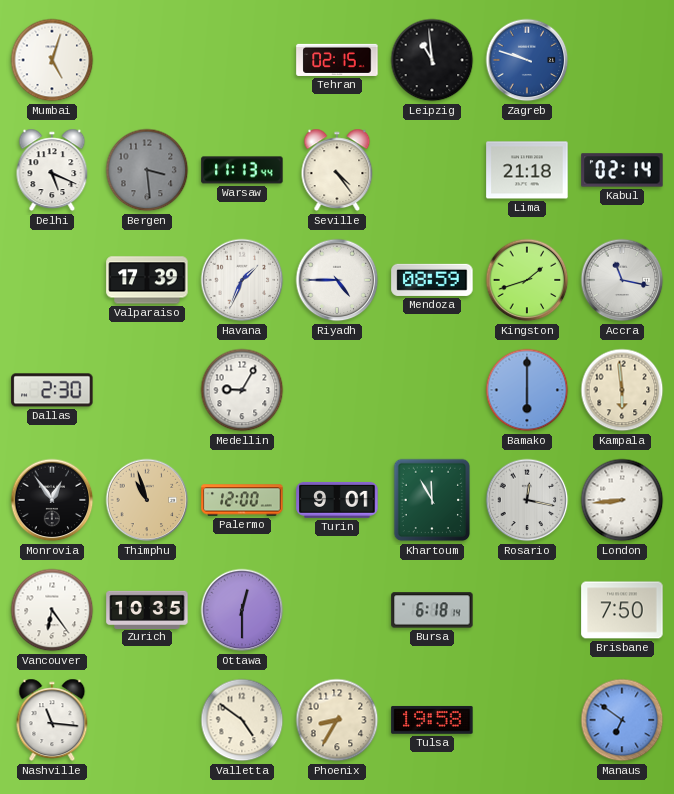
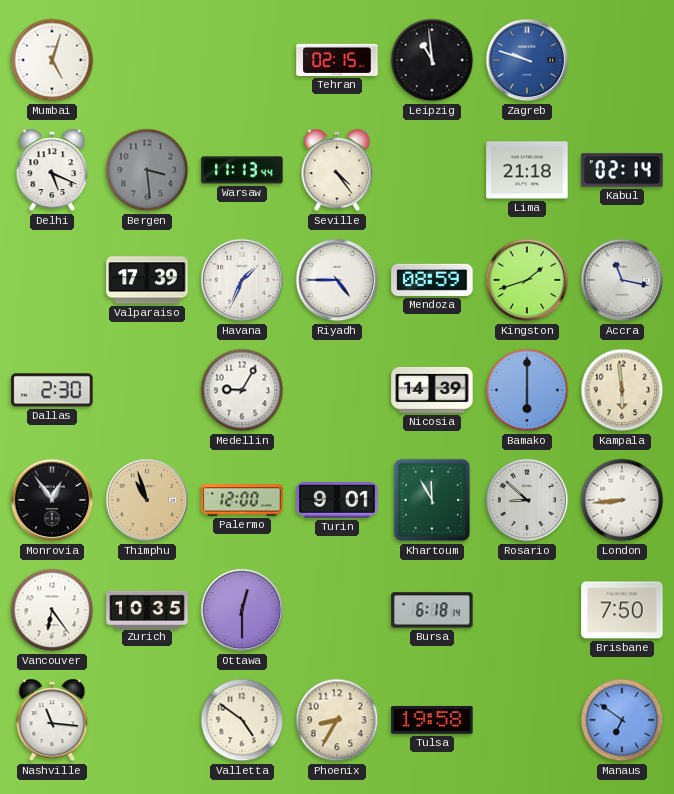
Nicosia: none -> 14:39 (432, 390)
Rosario: 12:17 -> 8:52 (527, 500)
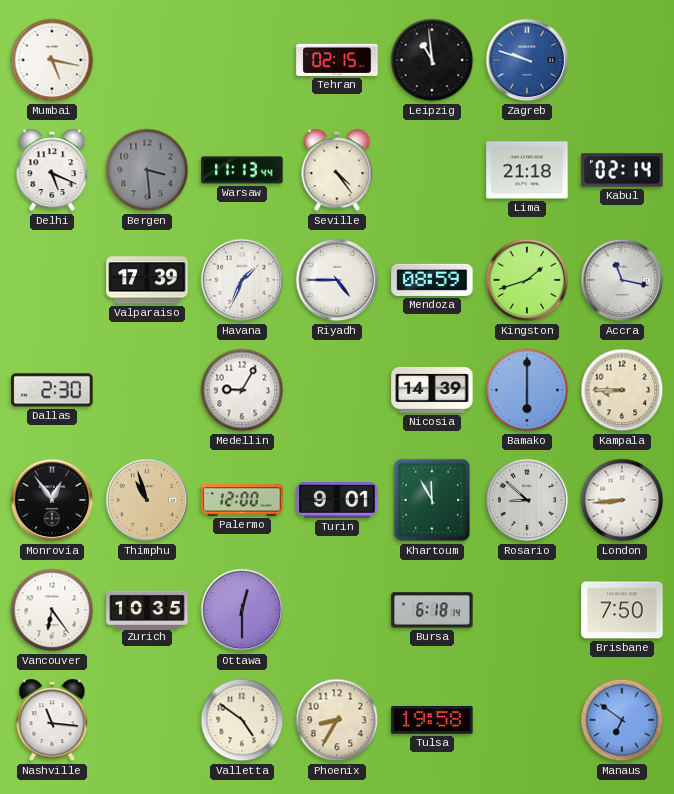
Mumbai: 5:03 -> 5:17 (52, 60)
Kampala: 5:59 -> 8:45 (622, 390)
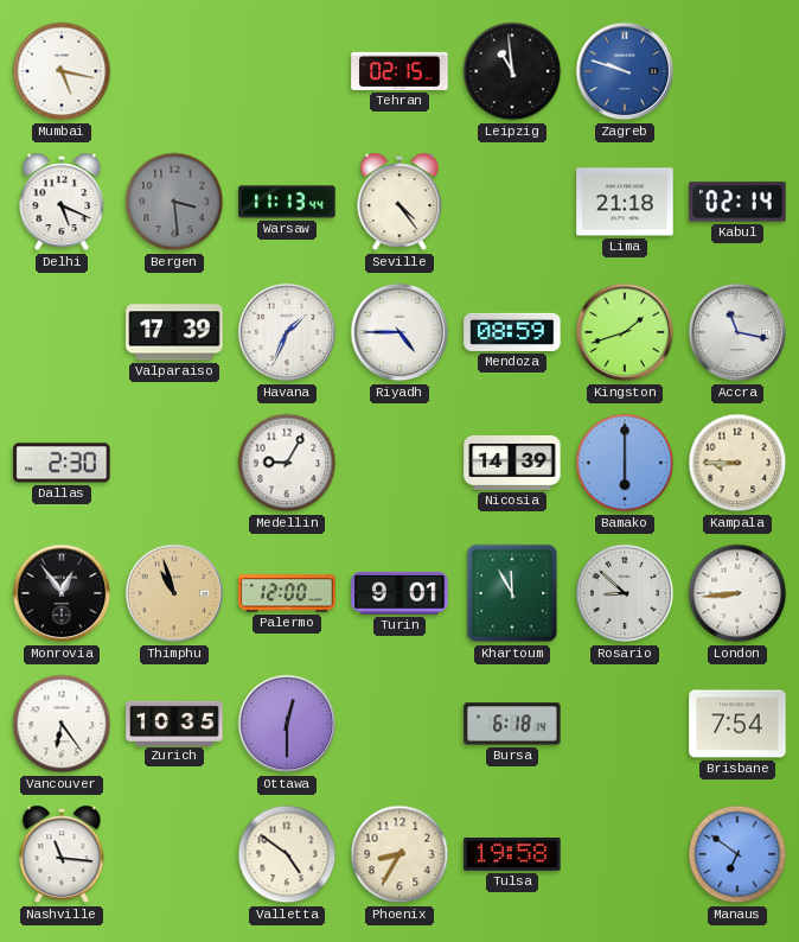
Brisbane: 7:50 -> 7:54 (737, 724)
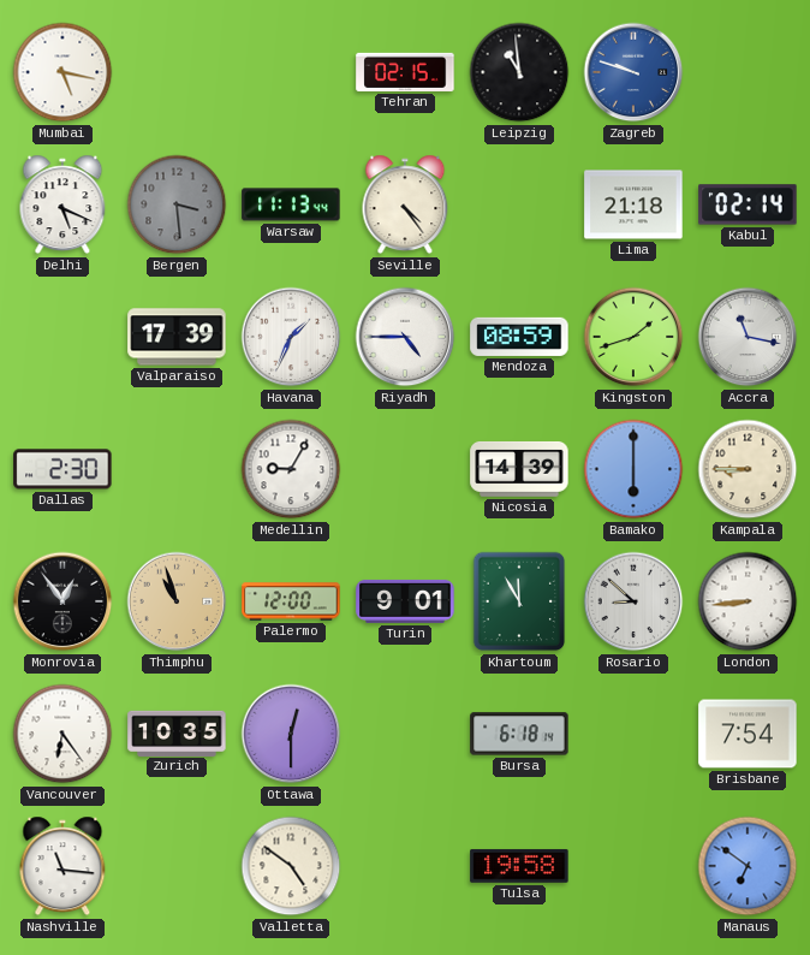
Phoenix: 8:35 -> none (399, 854)
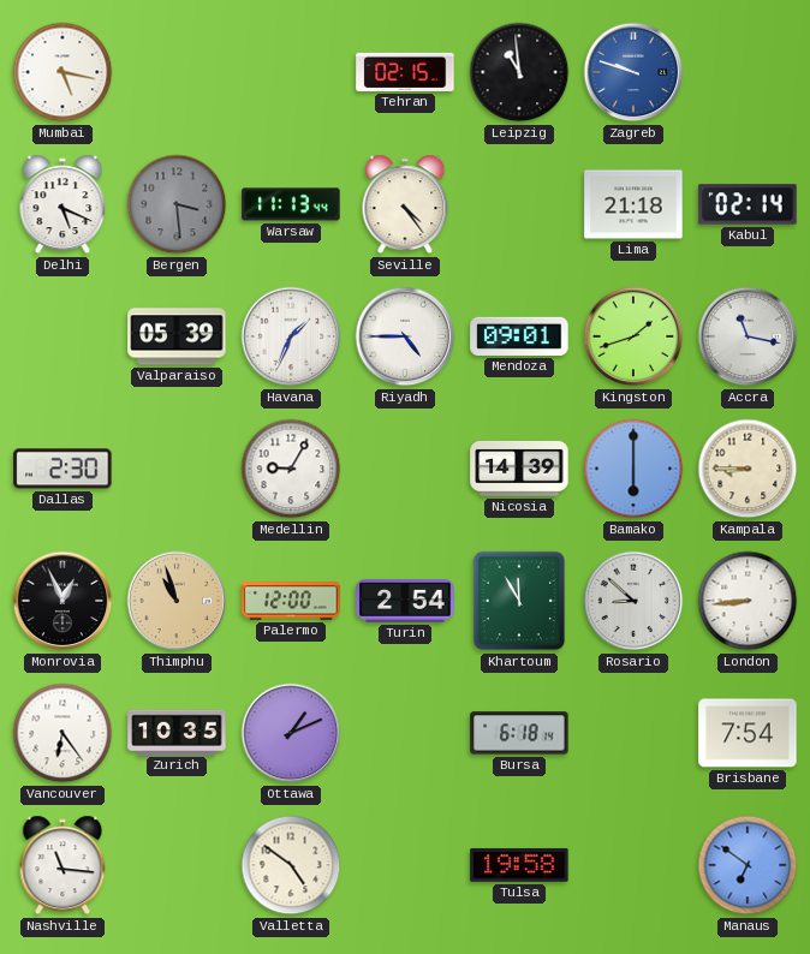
Valparaiso: 17:39 -> 05:39 (177, 336)
Mendoza: 08:59 -> 09:01 (519, 336)
Monrovia: 12:54 -> 12:56 (62, 601)
Turin: 9:01 -> 2:54 (405, 601)
Ottawa: 12:30 -> 1:11 (291, 733)
